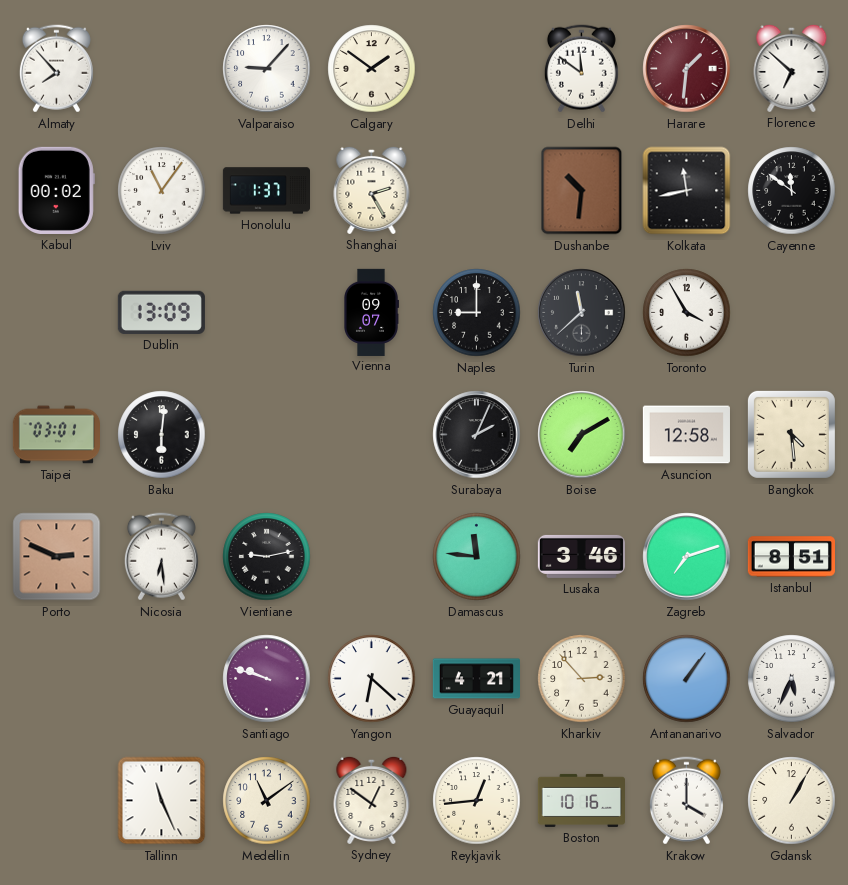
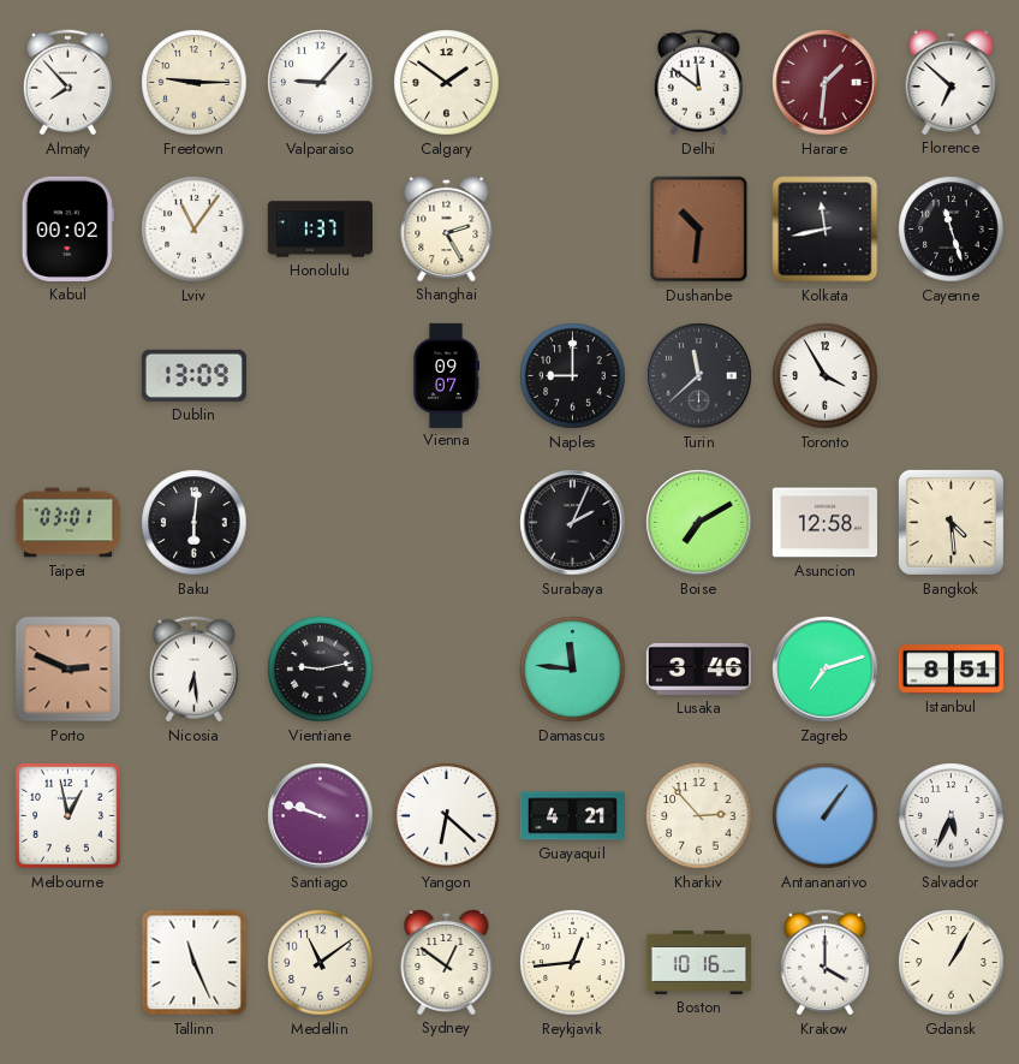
Freetown: none -> 9:15 (195, 83)
Cayenne: 11:51 -> 11:27 (952, 230)
Melbourne: none -> 12:58 (67, 815)
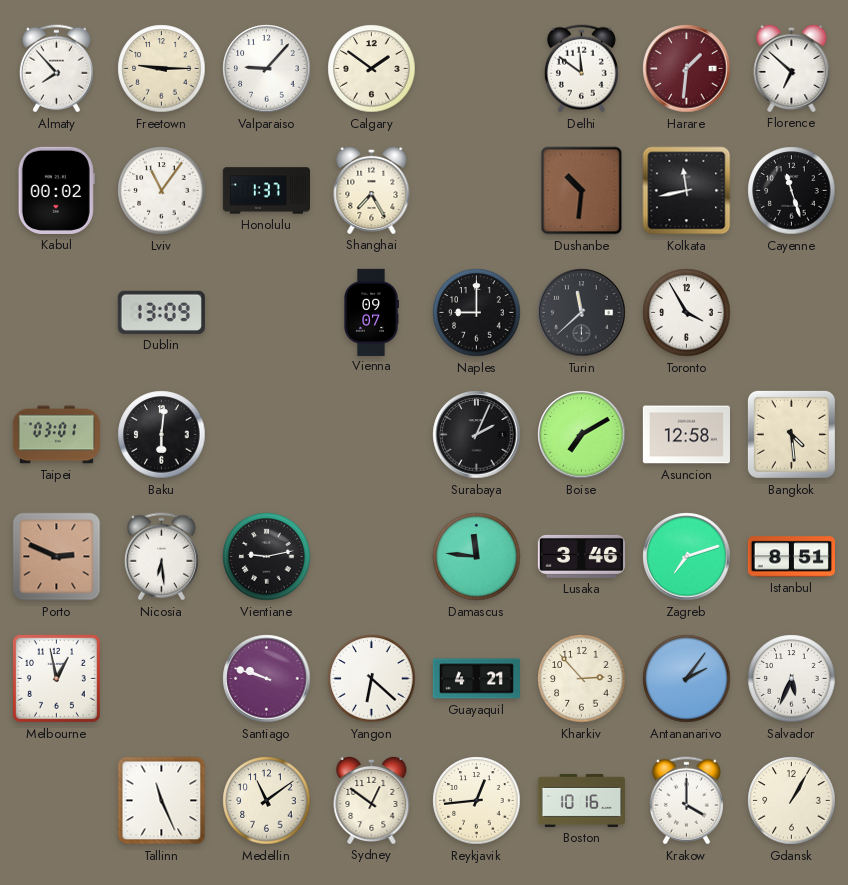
Shanghai: 2:25 -> 7:25 (372, 190)
Antananarivo: 1:06 -> 2:06 (687, 679)
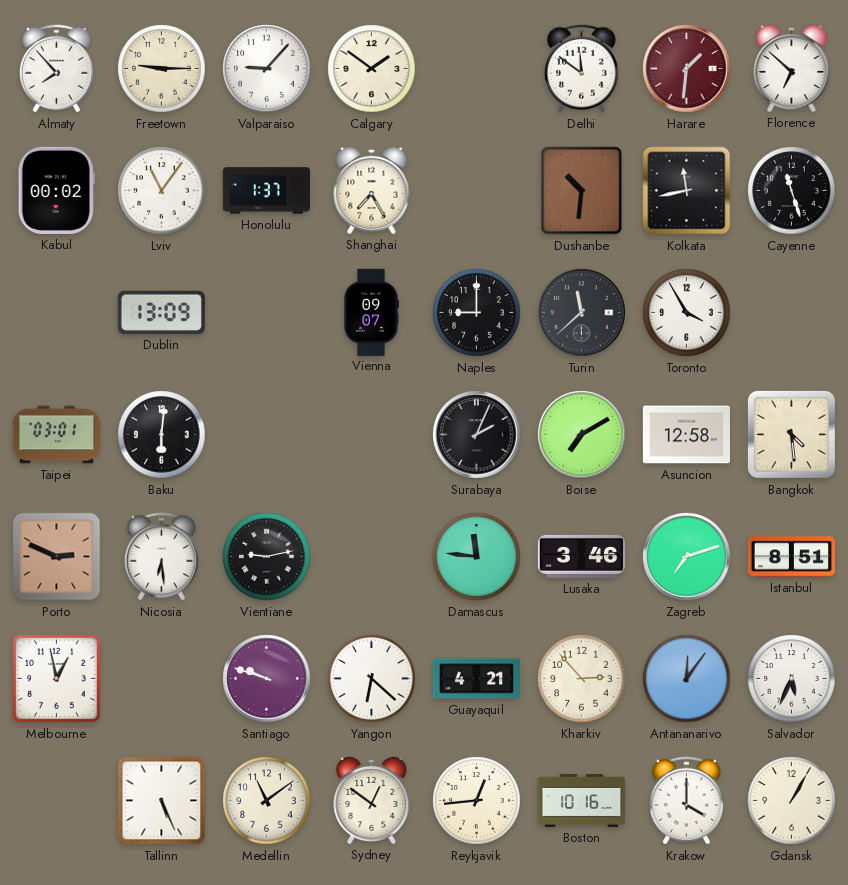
Antananarivo: 2:06 -> 12:06 (687, 679)
Tallinn: 11:26 -> 5:26 (162, 801)
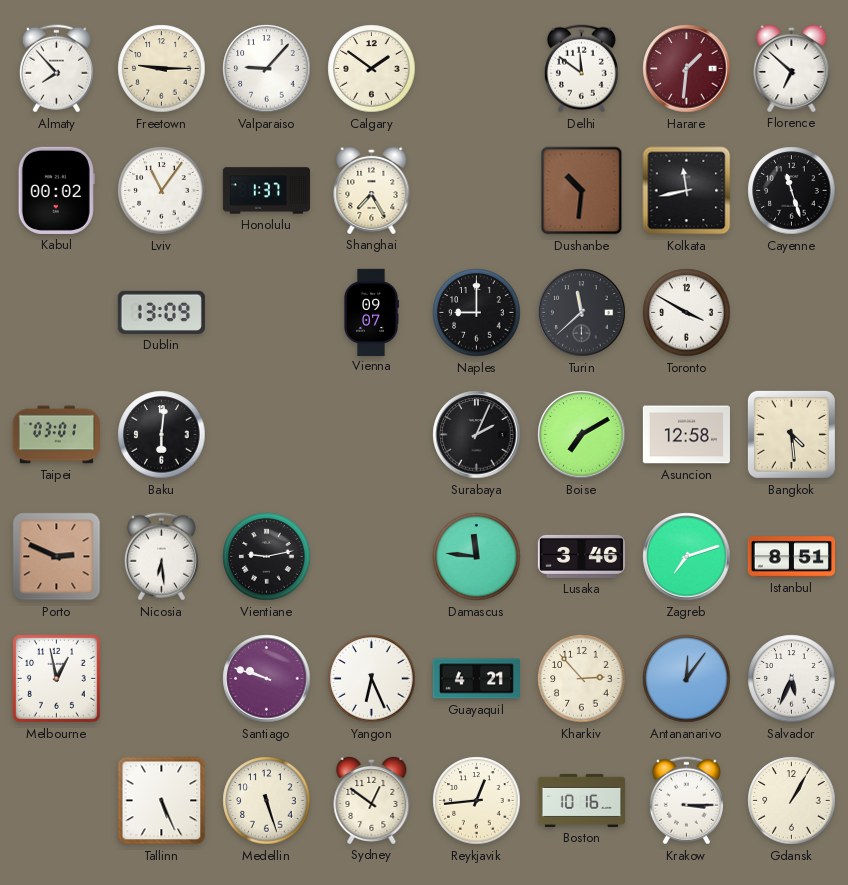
Toronto: 3:55 -> 3:50 (687, 313)
Yangon: 6:22 -> 6:26 (372, 679)
Medellin: 11:09 -> 5:27 (267, 801)
Krakow: 4:00 -> 3:15 (686, 801)
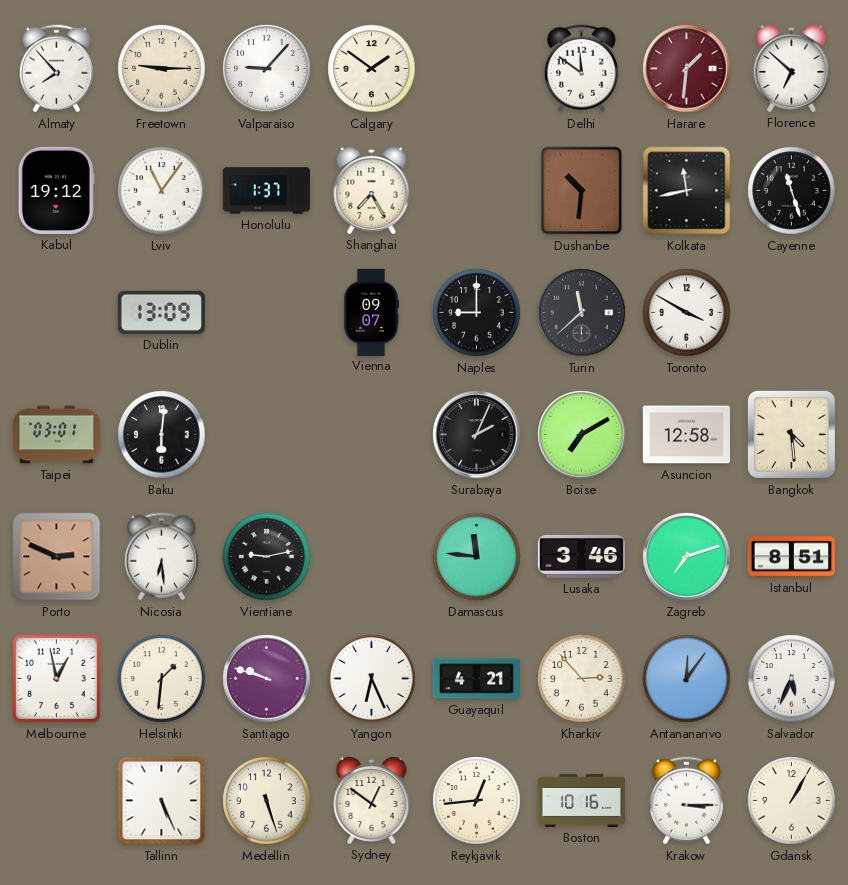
Kabul: 00:02 -> 19:12 (56, 190)
Helsinki: none -> 1:31 (162, 679)
